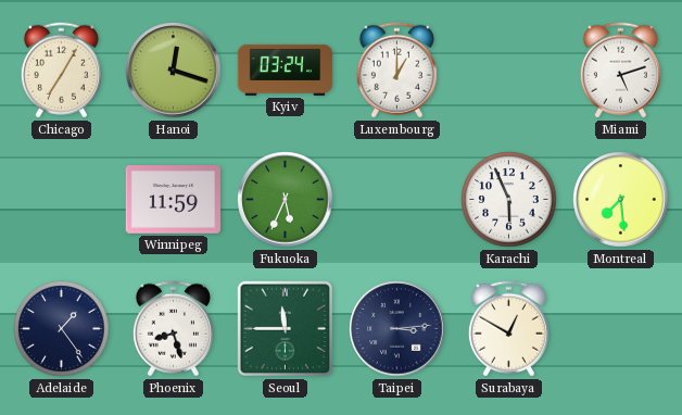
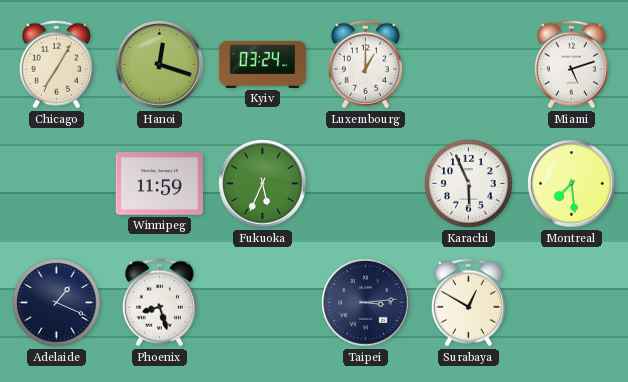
Adelaide: 1:24 -> 1:19 (57, 303)
Seoul: 11:45 -> none (286, 329)
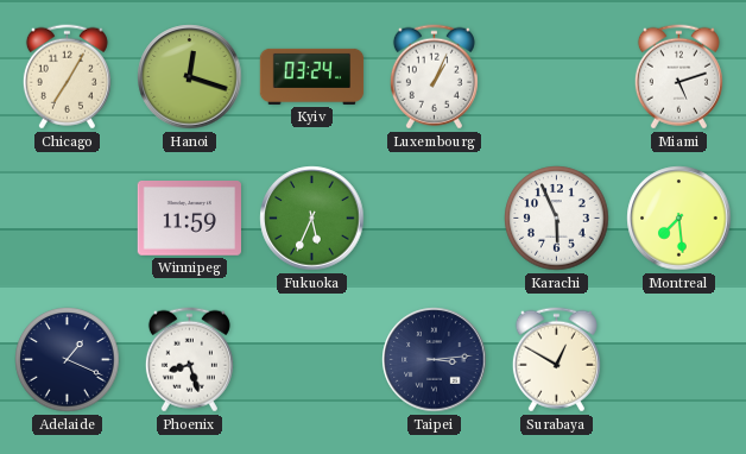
Luxembourg: 1:00 -> 1:04 (434, 77)
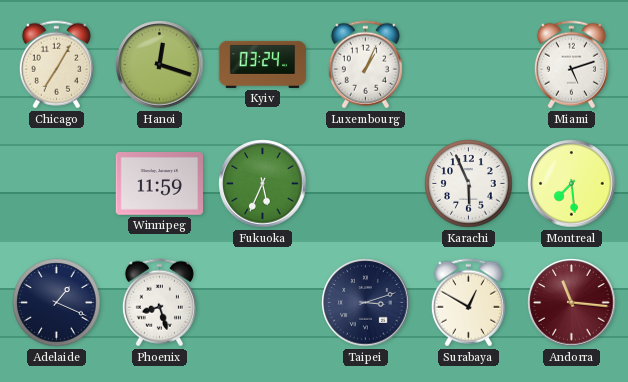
Taipei: 3:14 -> 3:12 (366, 303)
Andorra: none -> 11:16 (572, 303)
